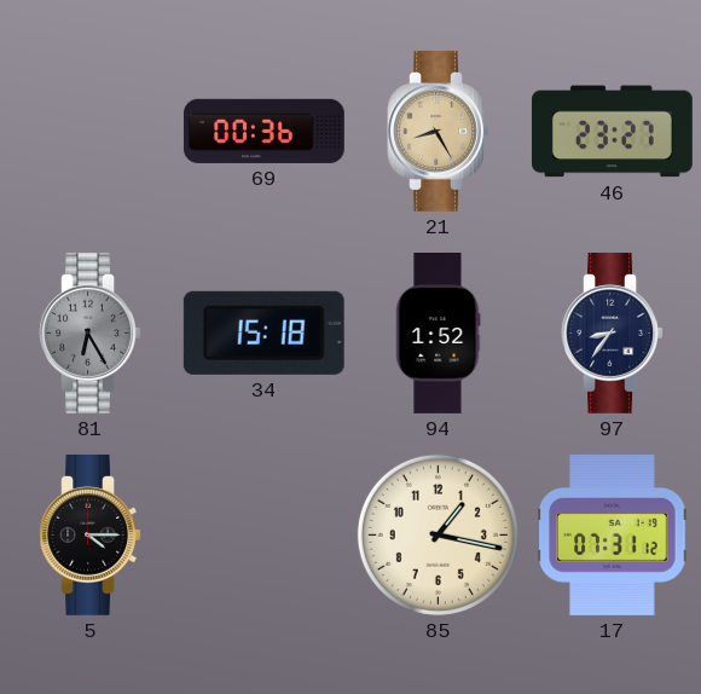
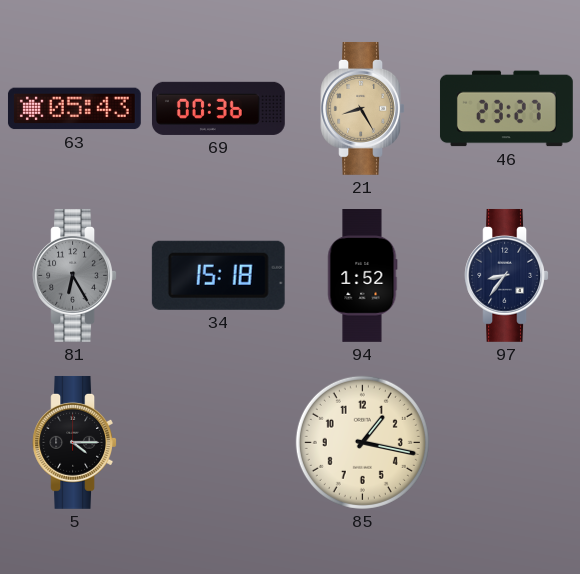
63: none -> 05:43 (74, 109)
17: 07:31 -> none (613, 534)
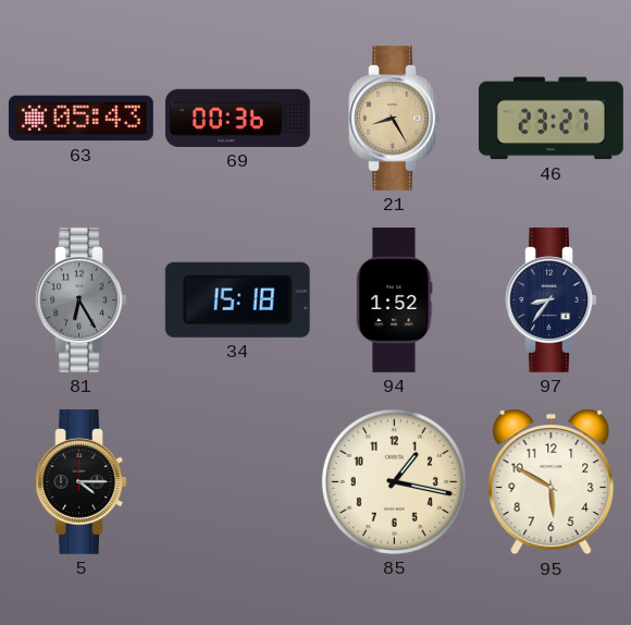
95: none -> 5:50 (552, 482)
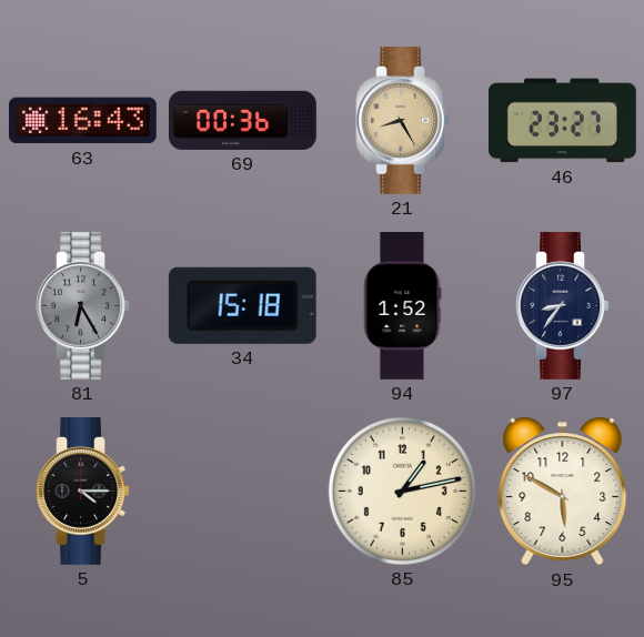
63: 05:43 -> 16:43 (82, 121)
85: 1:17 -> 1:13 (402, 491)
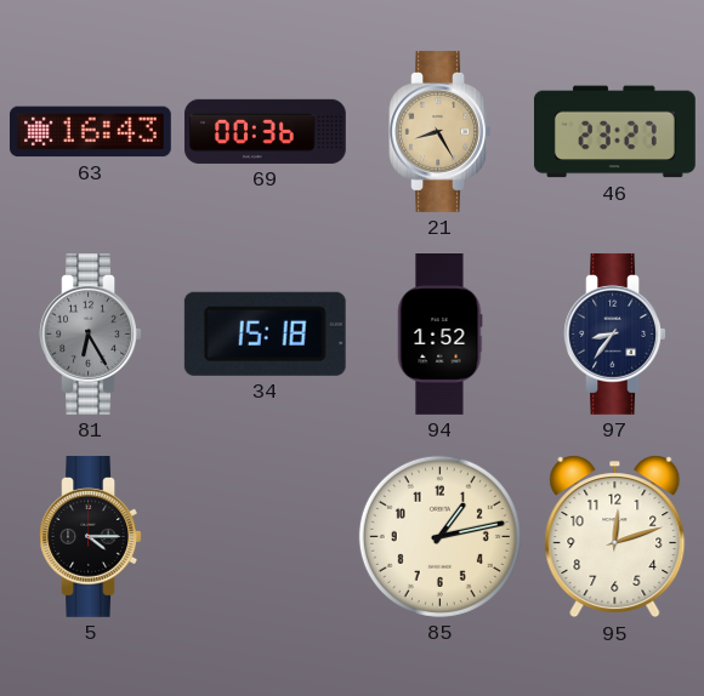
95: 5:50 -> 12:12 (615, 537)
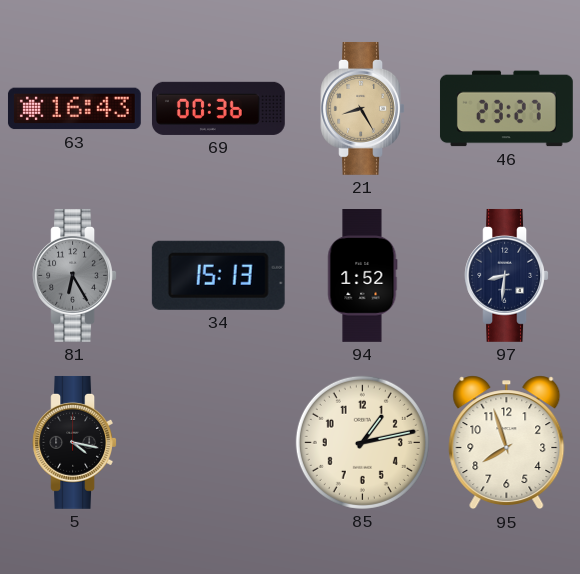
34: 15:18 -> 15:13 (218, 275)
97: 8:36 -> 8:31 (506, 275)
5: 4:15 -> 4:17 (74, 442)
95: 12:12 -> 7:57 (507, 443)
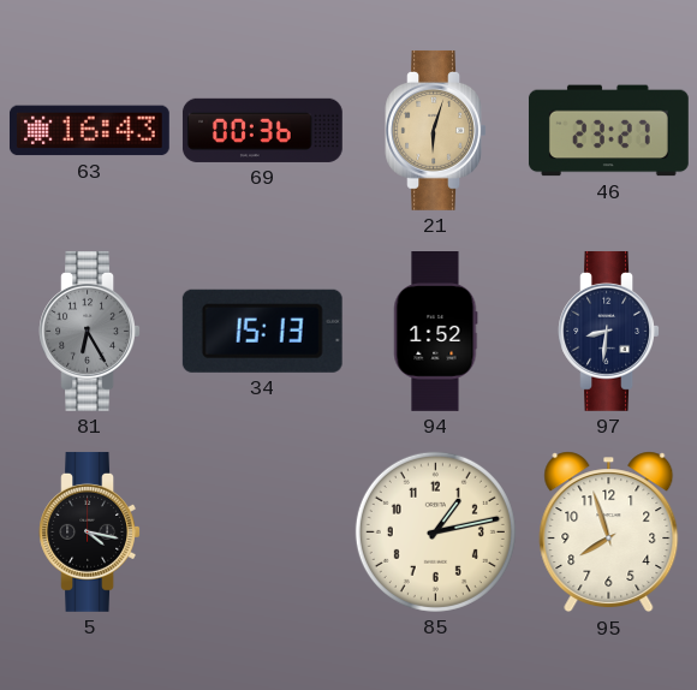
21: 8:25 -> 6:03 (435, 130)
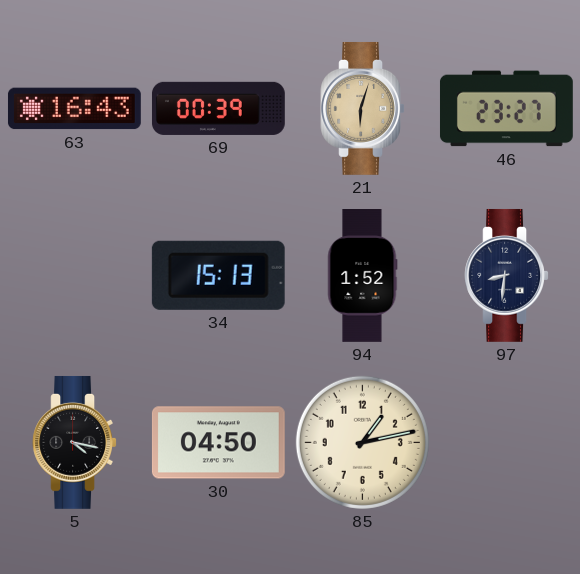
69: 00:36 -> 00:39 (218, 108)
81: 6:25 -> none (89, 331)
30: none -> 04:50 (218, 443)
95: 7:57 -> none (609, 533)
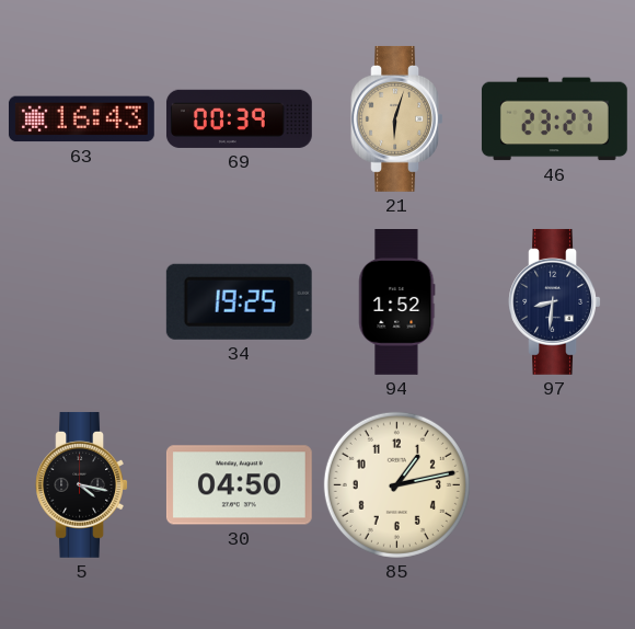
34: 15:13 -> 19:25 (239, 301)
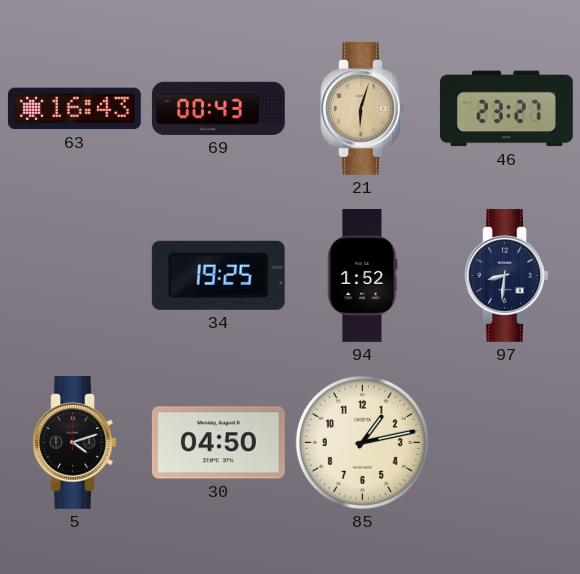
69: 00:39 -> 00:43 (218, 108)
5: 4:17 -> 4:12 (74, 442)
